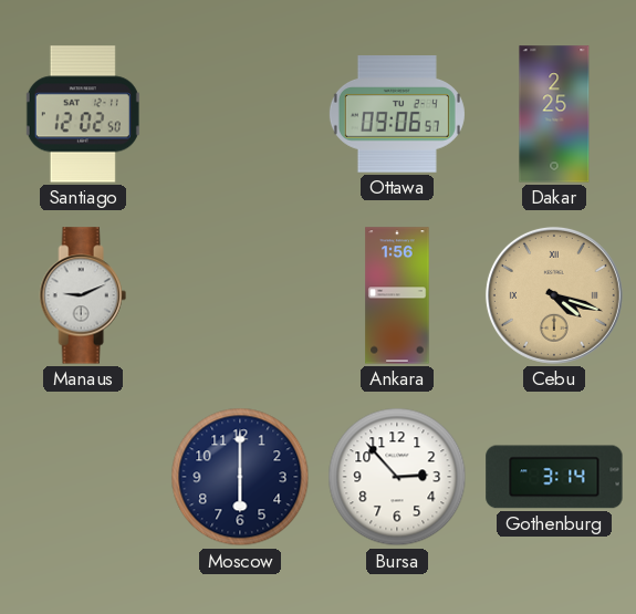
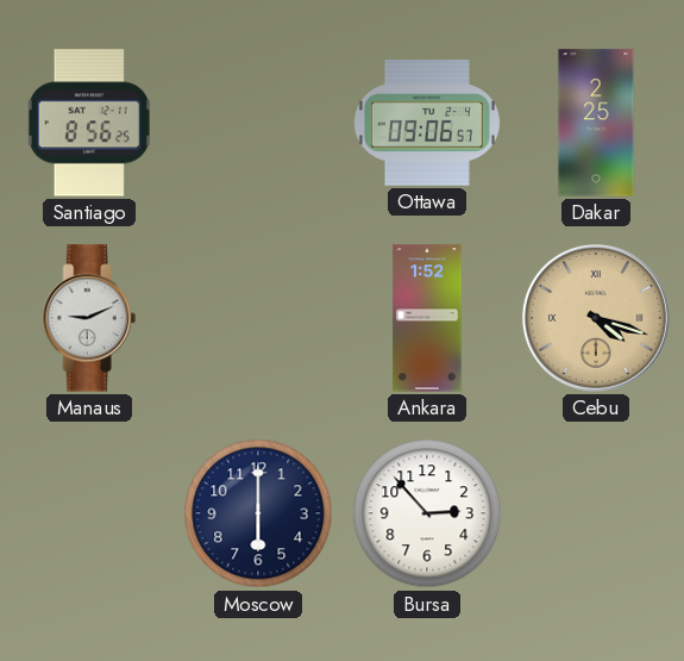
Santiago: 12:02 -> 8:56 (89, 123)
Ankara: 1:56 -> 1:52 (427, 318)
Gothenburg: 3:14 -> none (554, 477)
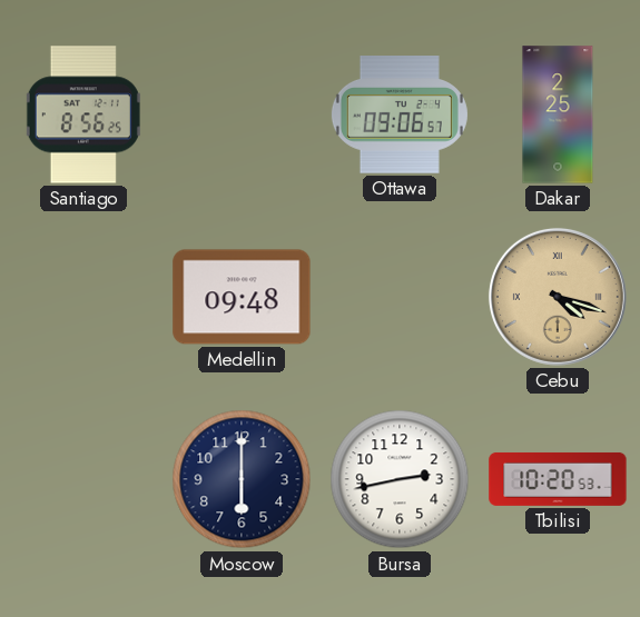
Manaus: 9:11 -> none (89, 318)
Medellin: none -> 09:48 (242, 297)
Ankara: 1:52 -> none (427, 318)
Bursa: 2:53 -> 2:43 (400, 479)
Tbilisi: none -> 10:20 (558, 479)
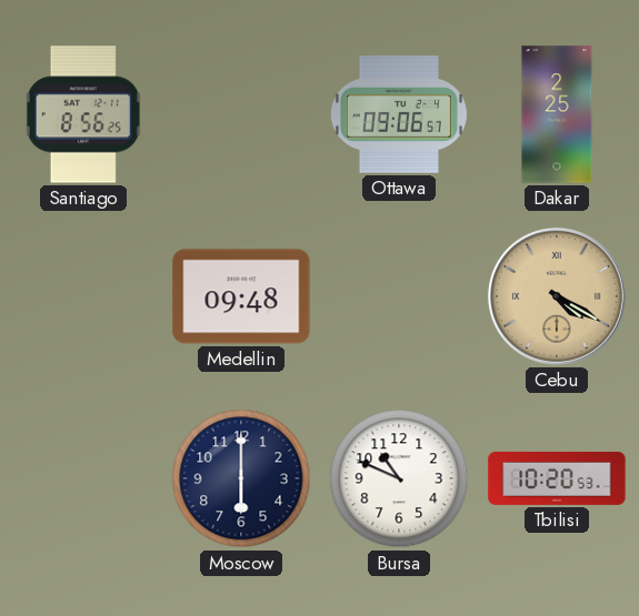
Cebu: 4:18 -> 4:20 (557, 296)
Bursa: 2:43 -> 10:49 (399, 478)
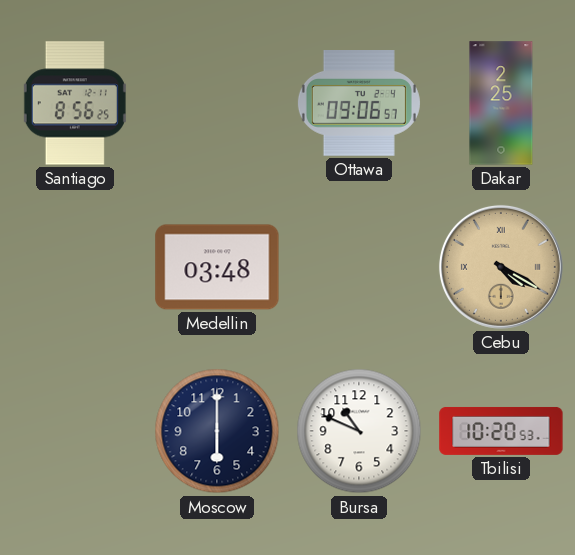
Medellin: 09:48 -> 03:48 (217, 267)
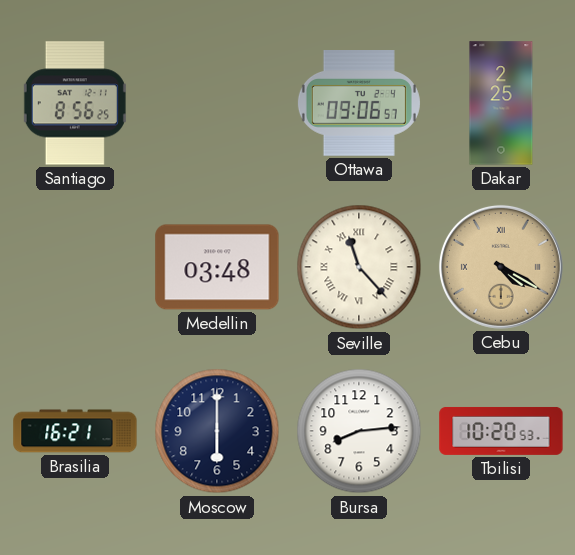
Seville: none -> 11:23 (359, 267)
Brasilia: none -> 16:21 (75, 431)
Bursa: 10:49 -> 8:14 (359, 431)
